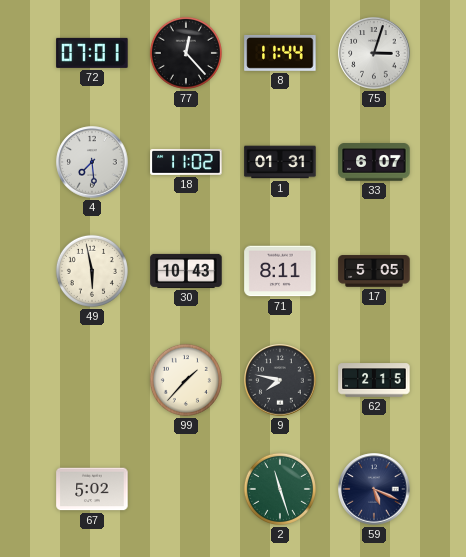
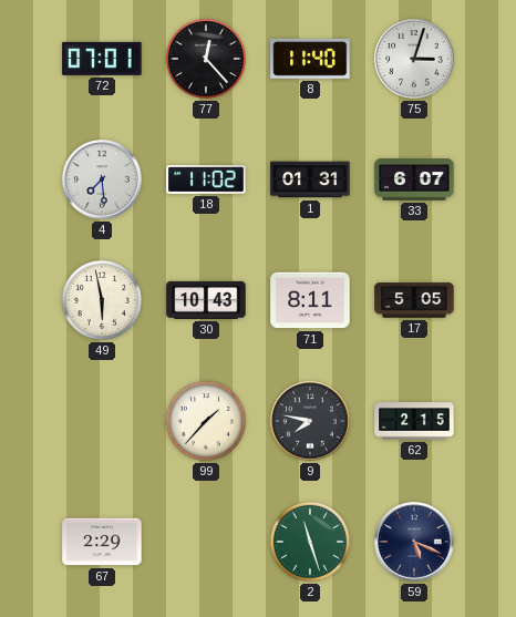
8: 11:44 -> 11:40 (310, 59)
67: 5:02 -> 2:29 (102, 542)
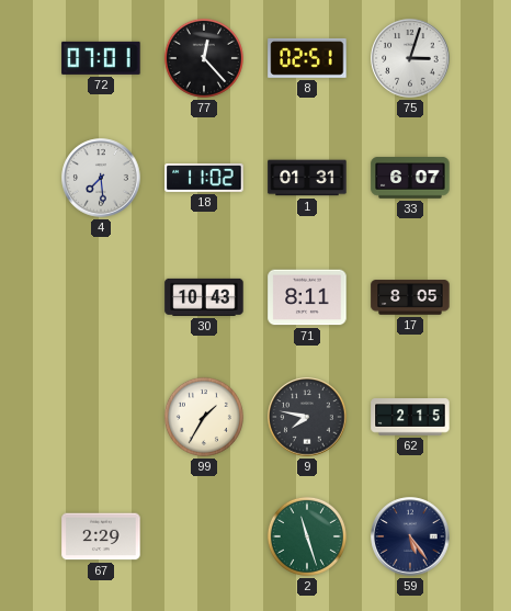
8: 11:40 -> 02:51 (307, 58)
49: 5:58 -> none (102, 300)
17: 5:05 -> 8:05 (410, 297)
99: 1:37 -> 1:35 (204, 417)
59: 5:19 -> 5:24 (410, 536)
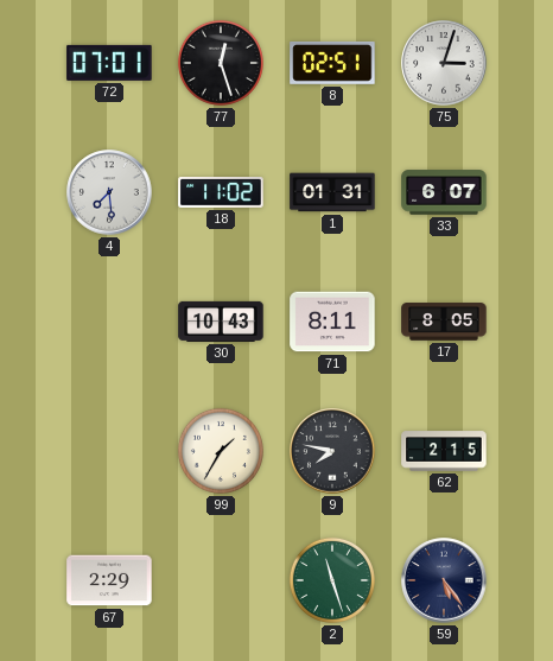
77: 12:23 -> 12:27 (221, 63)
